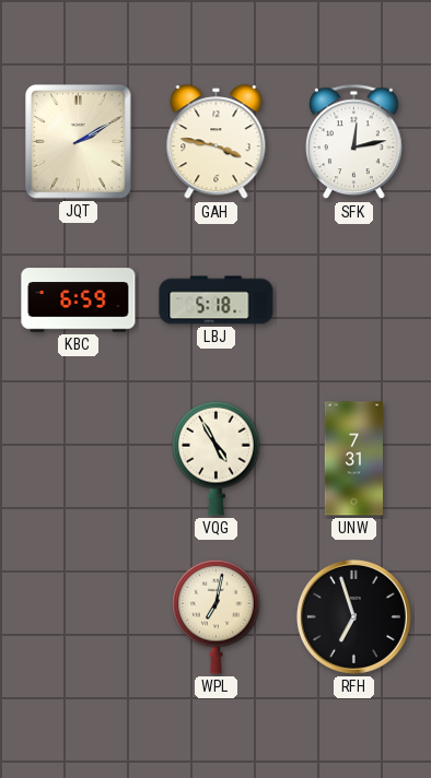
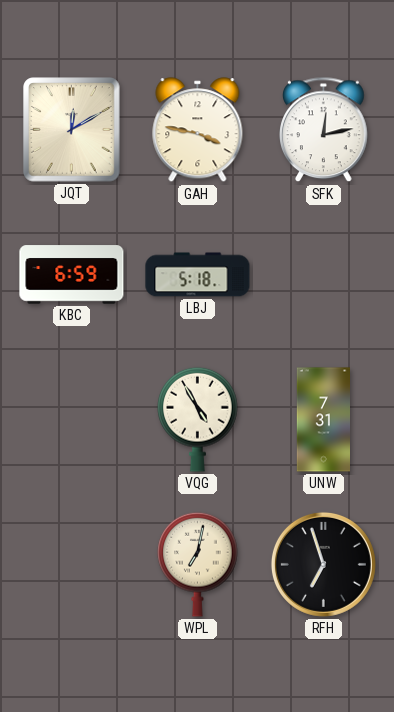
JQT: 2:10 -> 12:10 (72, 130)
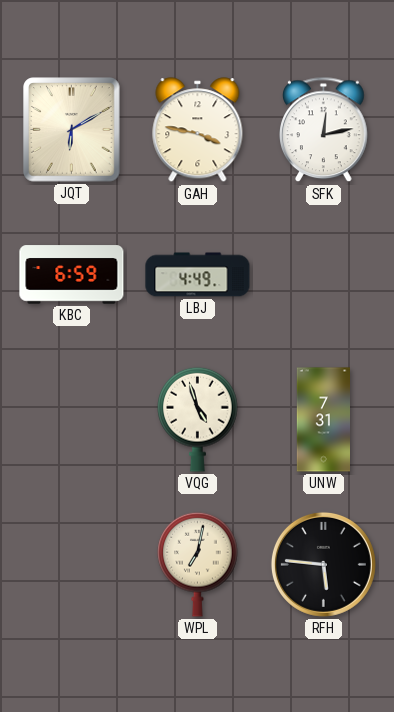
JQT: 12:10 -> 6:10 (72, 130)
LBJ: 5:18 -> 4:49 (198, 275)
VQG: 4:55 -> 4:57 (198, 419)
RFH: 6:57 -> 5:46 (323, 564)
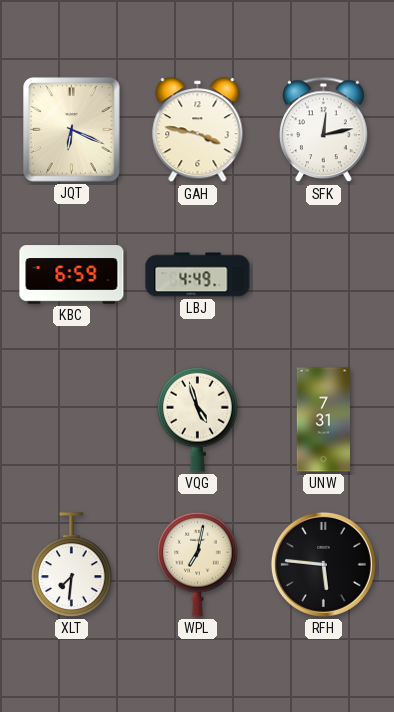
JQT: 6:10 -> 6:19 (72, 130)
XLT: none -> 7:31 (72, 565)
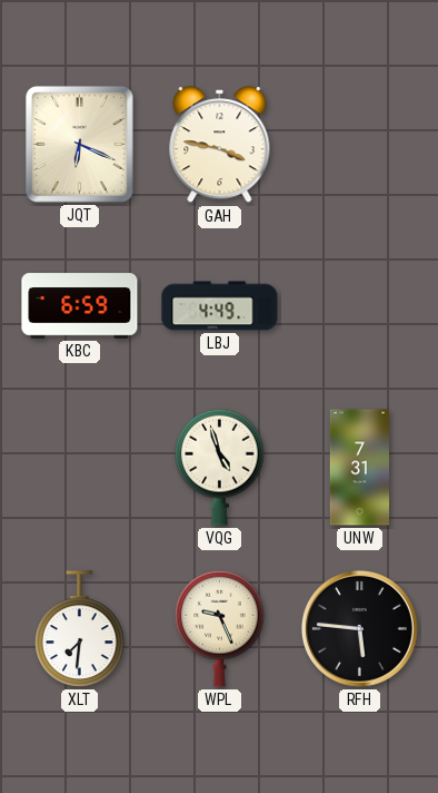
SFK: 12:13 -> none (324, 130)
WPL: 7:02 -> 9:26 (220, 628)
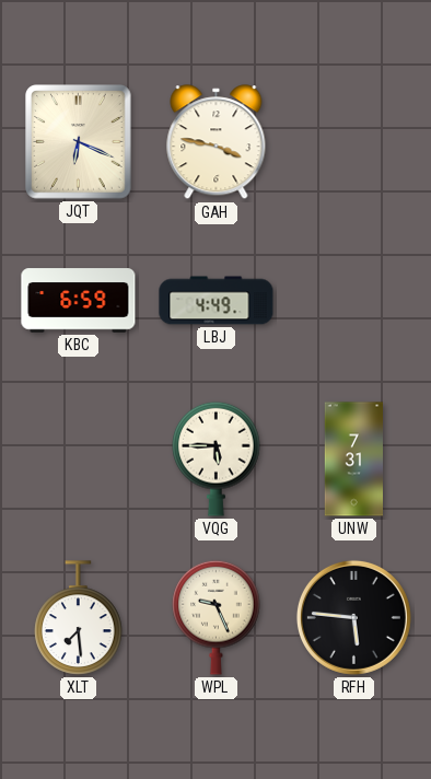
VQG: 4:57 -> 5:45 (217, 458)
XLT: 7:31 -> 7:29 (79, 618)
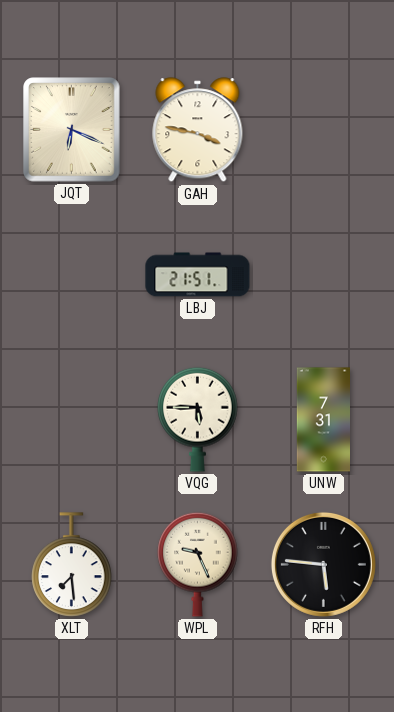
KBC: 6:59 -> none (79, 301)
LBJ: 4:49 -> 21:51 (198, 275)
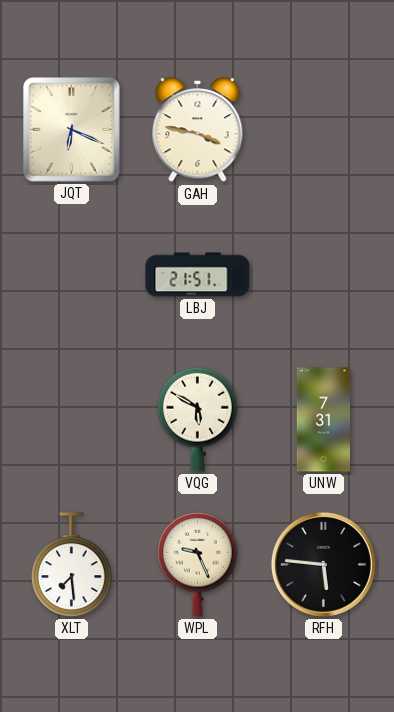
VQG: 5:45 -> 5:50 (198, 419)
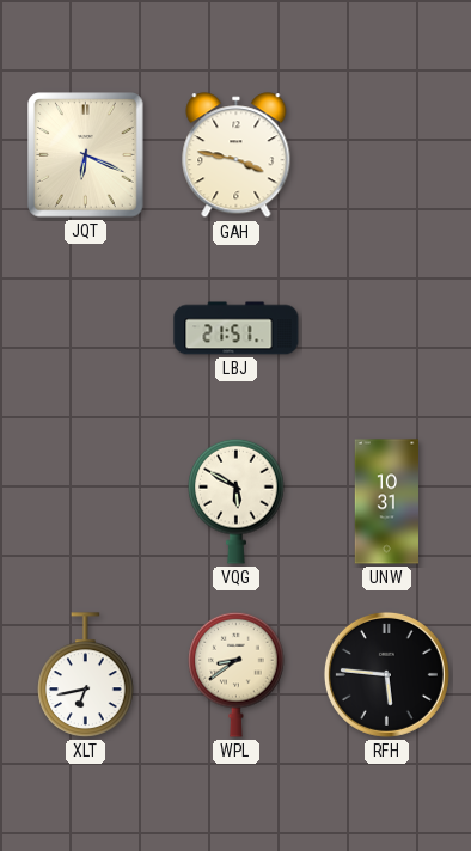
UNW: 7:31 -> 10:31 (386, 502)
XLT: 7:29 -> 6:43 (86, 675)
WPL: 9:26 -> 8:39 (237, 674)
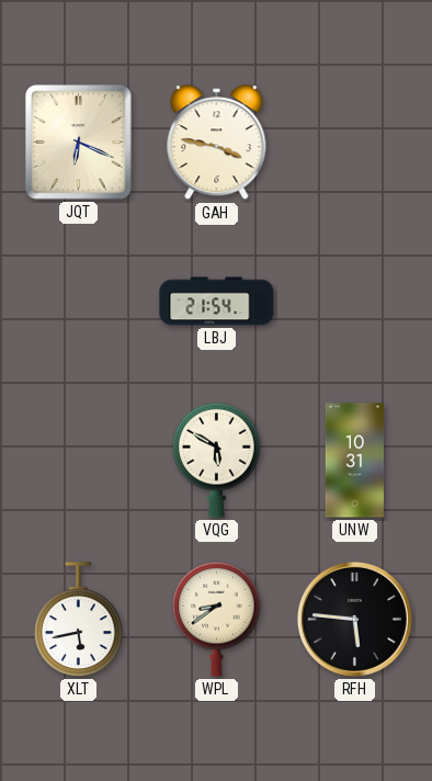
LBJ: 21:51 -> 21:54 (217, 302)
XLT: 6:43 -> 5:43 (79, 620)
